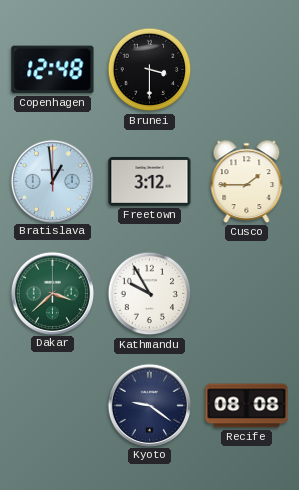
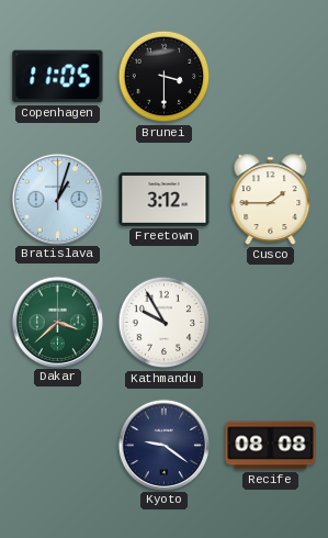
Copenhagen: 12:48 -> 11:05 (58, 77)
Bratislava: 12:59 -> 1:03 (57, 199)
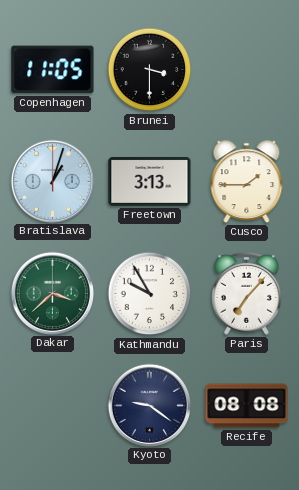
Freetown: 3:12 -> 3:13 (150, 181)
Paris: none -> 7:07 (247, 293)
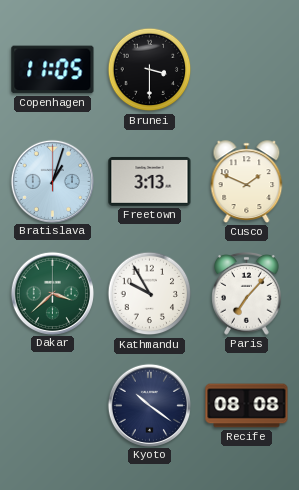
Cusco: 1:45 -> 1:49 (247, 182)
Kyoto: 9:21 -> 10:21 (149, 405)
